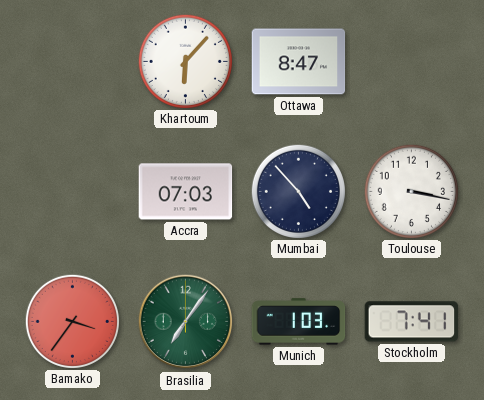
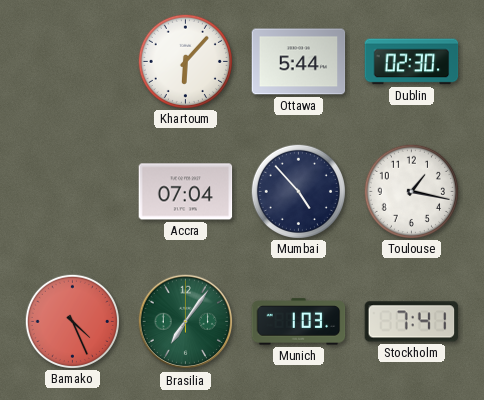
Ottawa: 8:47 -> 5:44 (299, 62)
Dublin: none -> 02:30 (412, 62)
Accra: 07:03 -> 07:04 (186, 192)
Toulouse: 3:17 -> 1:17 (411, 191)
Bamako: 3:36 -> 4:26 (72, 321)
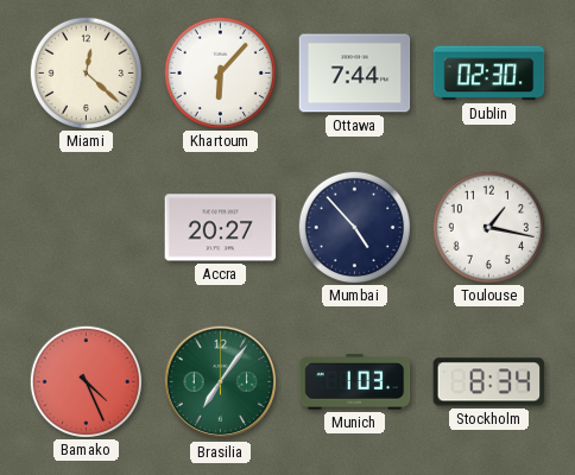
Miami: none -> 12:22 (86, 72)
Ottawa: 5:44 -> 7:44 (355, 74)
Accra: 07:04 -> 20:27 (221, 228)
Stockholm: 7:41 -> 8:34 (489, 382)
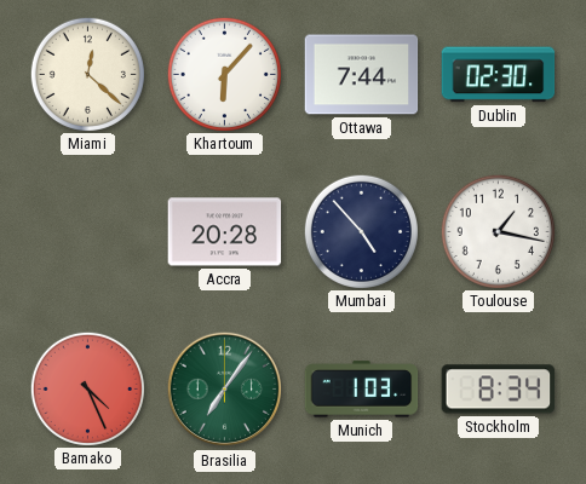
Accra: 20:27 -> 20:28 (225, 232)
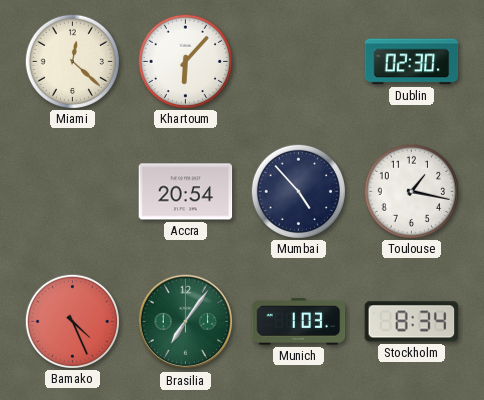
Ottawa: 7:44 -> none (362, 75)
Accra: 20:28 -> 20:54 (186, 192)
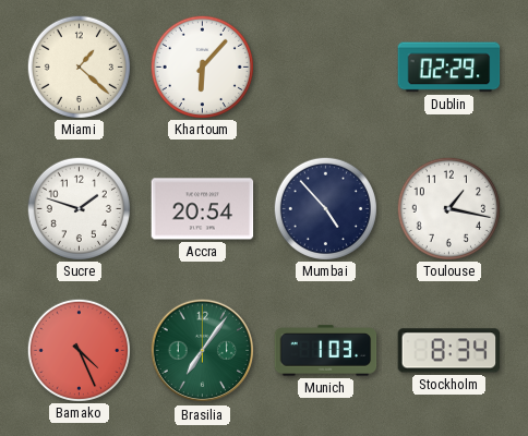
Miami: 12:22 -> 1:22 (79, 66)
Dublin: 02:30 -> 02:29 (449, 68)
Sucre: none -> 1:48 (79, 208)
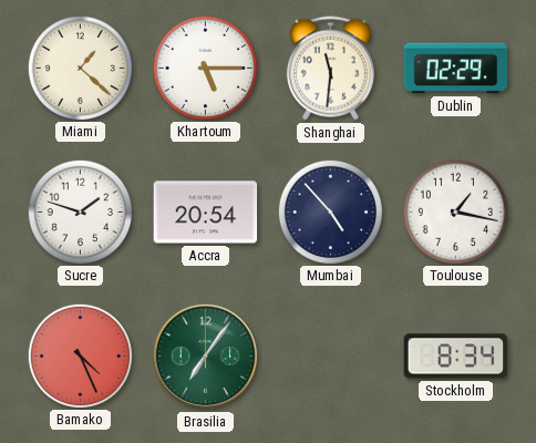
Khartoum: 6:07 -> 5:15 (205, 68)
Shanghai: none -> 11:31 (330, 69)
Munich: 1:03 -> none (326, 351)
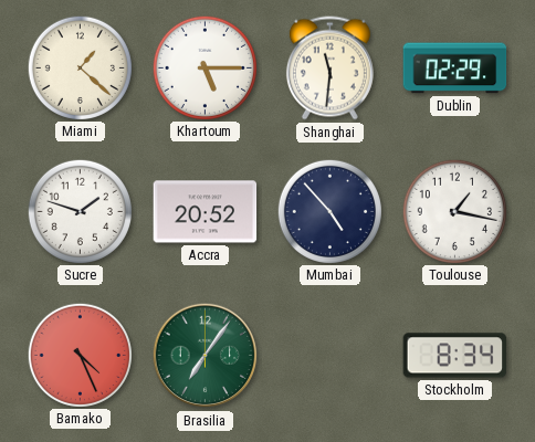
Accra: 20:54 -> 20:52 (206, 212)
